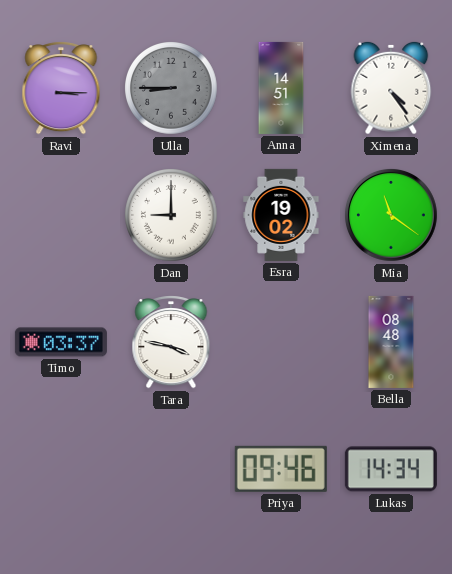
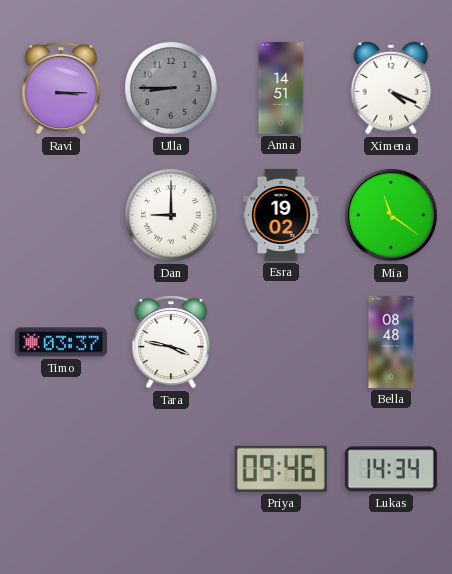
Ximena: 4:24 -> 4:19 (391, 88)
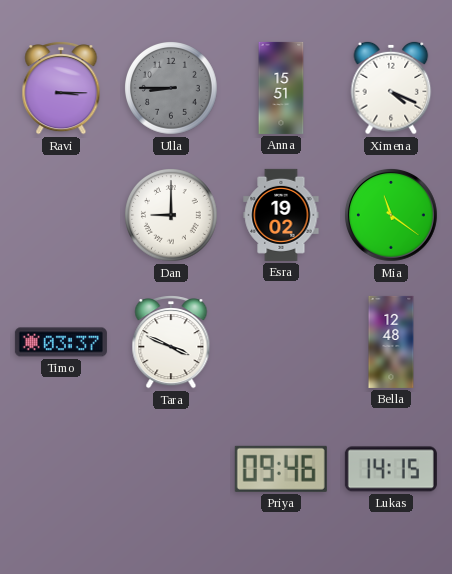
Anna: 14:51 -> 15:51 (281, 88)
Tara: 3:47 -> 3:49 (171, 343)
Bella: 08:48 -> 12:48 (391, 342)
Lukas: 14:34 -> 14:15 (391, 469)
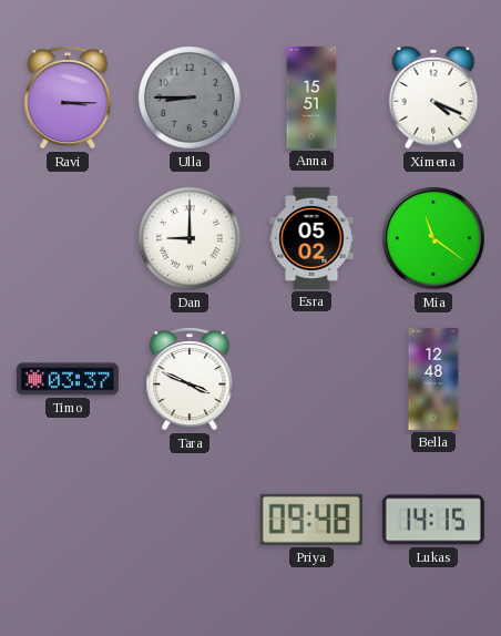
Esra: 19:02 -> 05:02 (311, 238)
Priya: 09:46 -> 09:48 (311, 520)
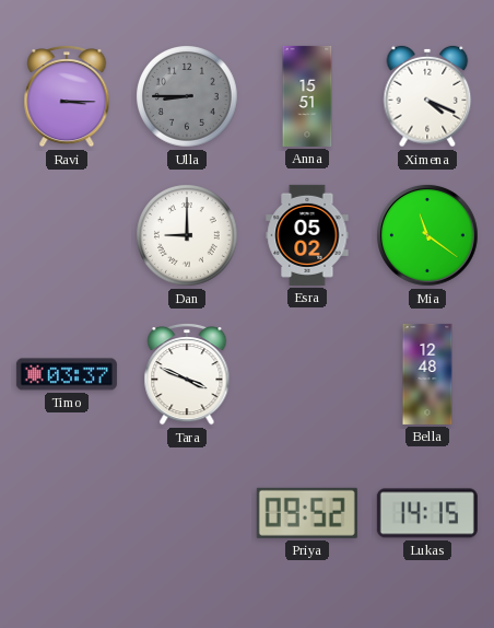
Priya: 09:48 -> 09:52 (307, 513)
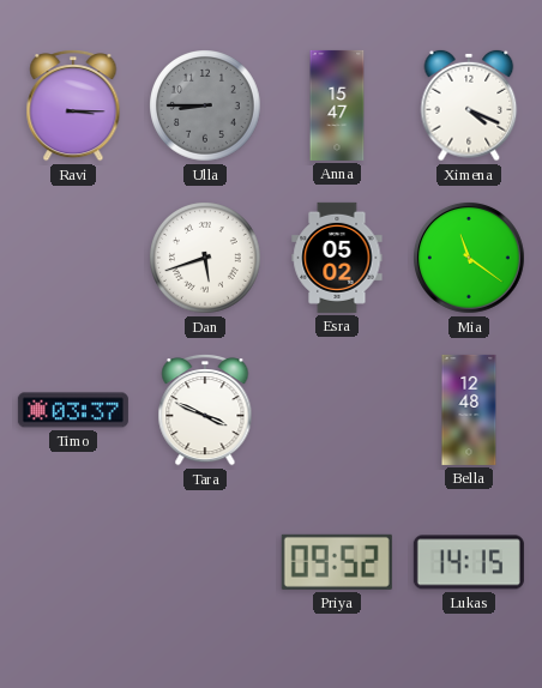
Anna: 15:51 -> 15:47 (337, 105)
Dan: 9:00 -> 5:42 (205, 258)
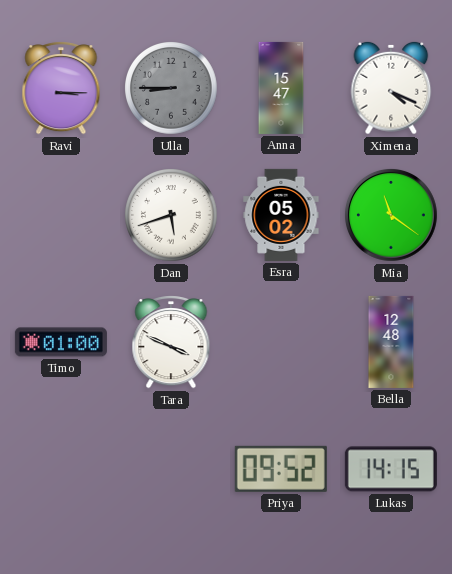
Timo: 03:37 -> 01:00 (61, 342)
